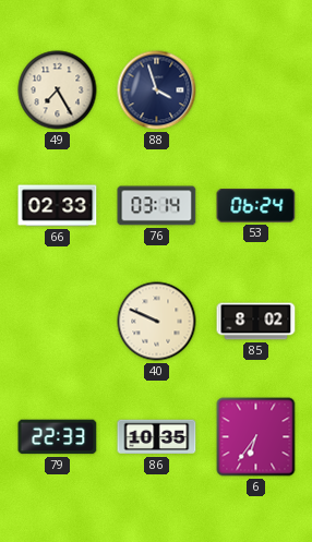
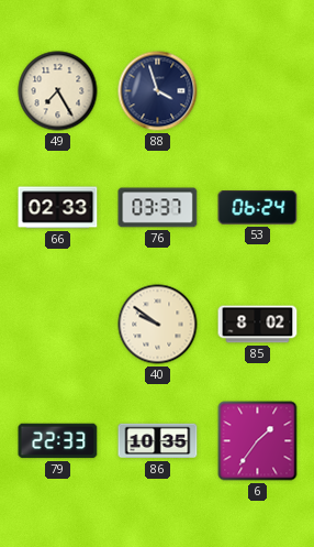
76: 03:14 -> 03:37 (158, 208)
40: 9:49 -> 9:51 (158, 325)
6: 6:36 -> 1:36 (258, 441)
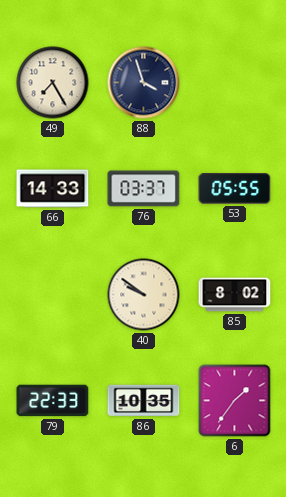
66: 02:33 -> 14:33 (53, 189)
53: 06:24 -> 05:55 (235, 189)
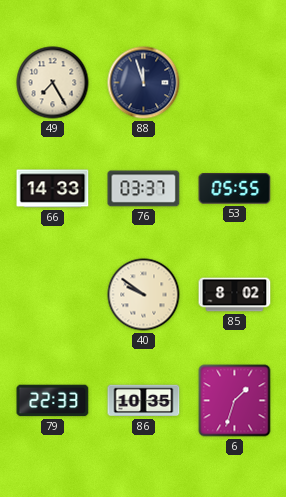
88: 3:57 -> 11:57 (144, 83)
6: 1:36 -> 1:33 (235, 401)
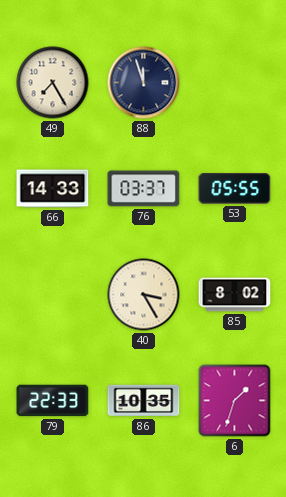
40: 9:51 -> 3:25 (144, 295)
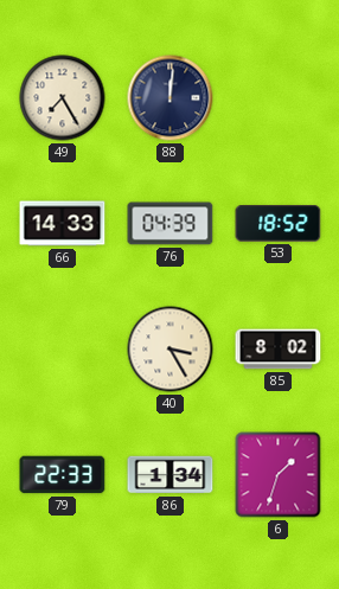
88: 11:57 -> 12:01 (171, 98)
76: 03:37 -> 04:39 (171, 224)
53: 05:55 -> 18:52 (279, 224)
86: 10:35 -> 1:34 (171, 475)
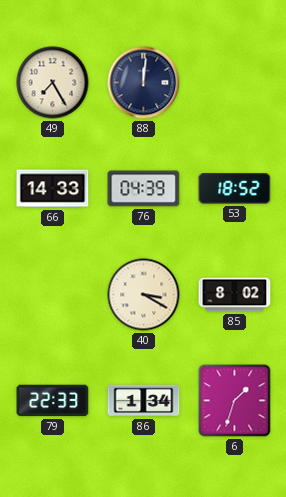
40: 3:25 -> 3:20 (144, 295)
